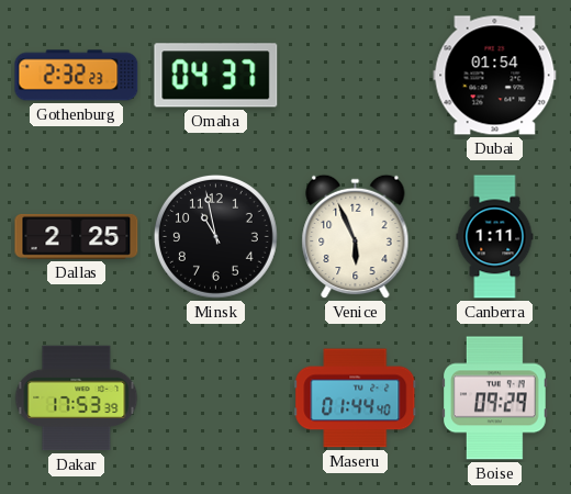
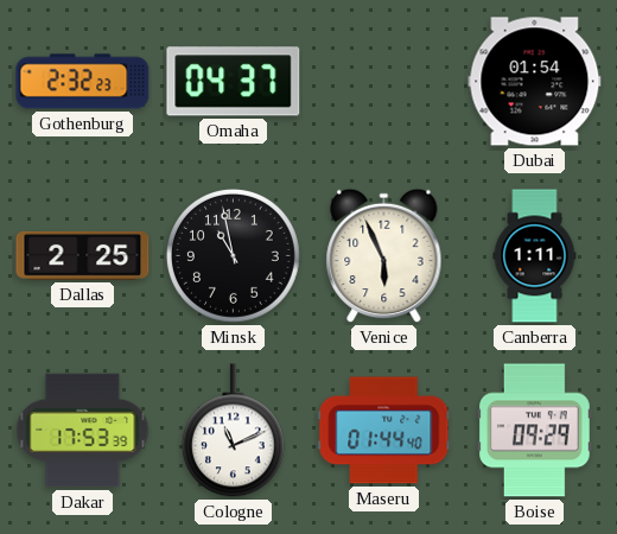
Cologne: none -> 11:11 (233, 431)
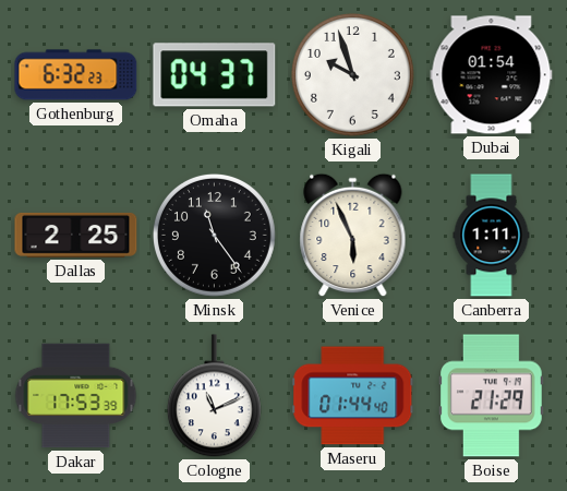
Gothenburg: 2:32 -> 6:32 (76, 75)
Kigali: none -> 9:57 (352, 74)
Minsk: 10:58 -> 11:24 (214, 235)
Boise: 09:29 -> 21:29 (492, 396)
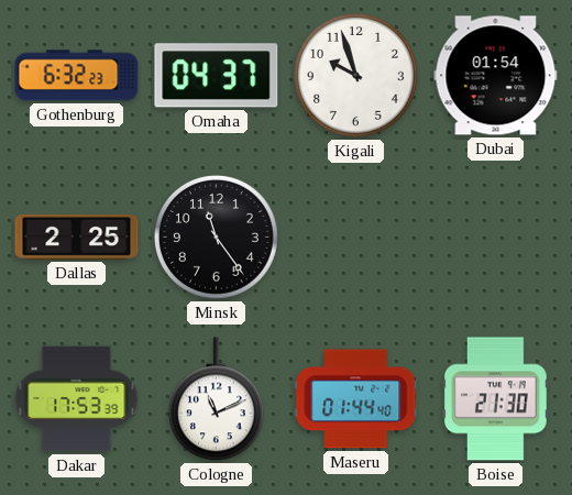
Venice: 5:56 -> none (353, 236)
Canberra: 1:11 -> none (492, 236)
Boise: 21:29 -> 21:30 (496, 399)
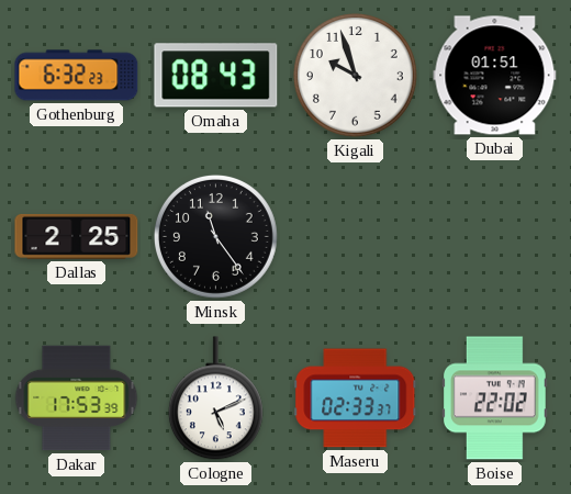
Omaha: 04:37 -> 08:43 (216, 76)
Dubai: 01:54 -> 01:51 (495, 76)
Cologne: 11:11 -> 5:11 (215, 398)
Maseru: 01:44 -> 02:33 (356, 398)
Boise: 21:30 -> 22:02 (495, 398)
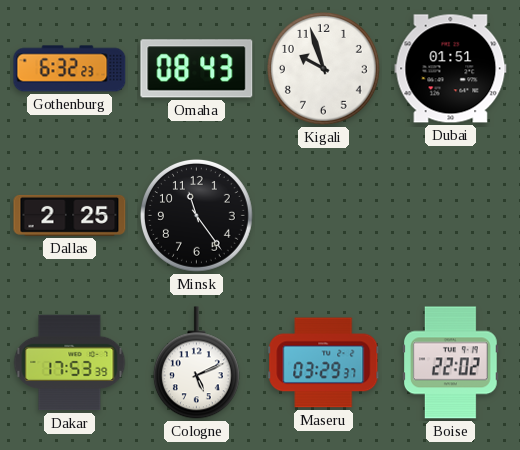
Maseru: 02:33 -> 03:29 (324, 363)
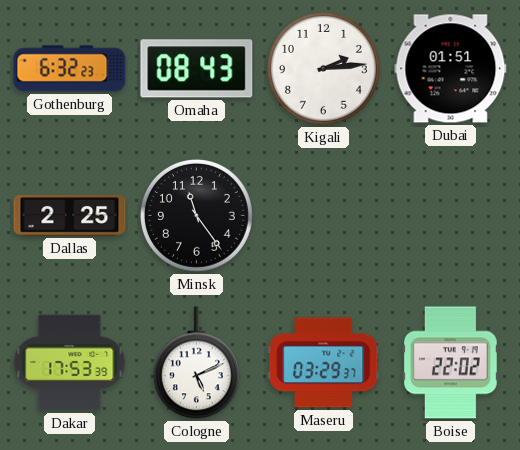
Kigali: 9:57 -> 2:14 (323, 68)
